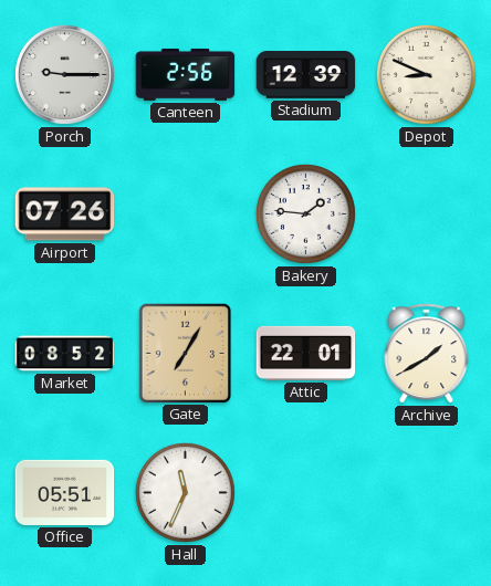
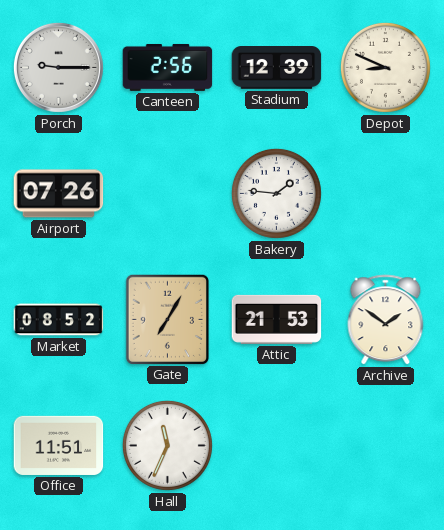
Attic: 22:01 -> 21:53 (277, 319)
Archive: 1:40 -> 1:51 (386, 320)
Office: 05:51 -> 11:51 (59, 445)
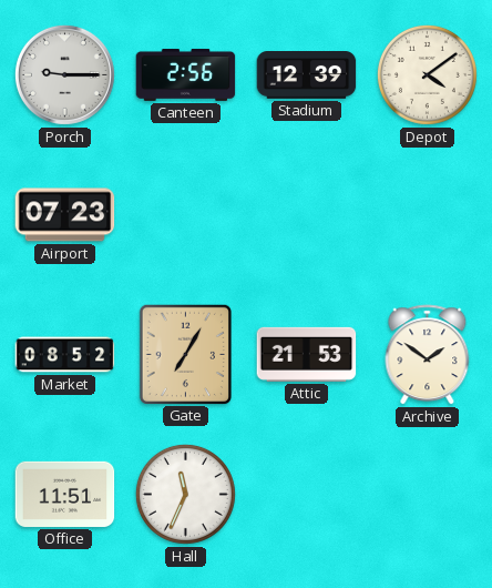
Depot: 8:49 -> 4:09 (427, 74)
Airport: 07:26 -> 07:23 (65, 215)
Bakery: 1:46 -> none (276, 193)
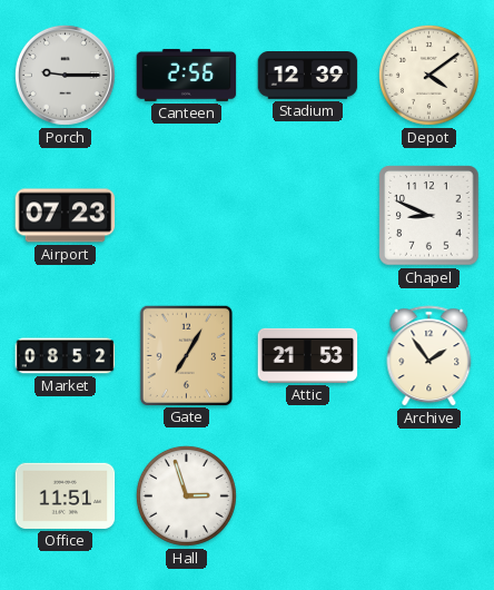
Chapel: none -> 8:49 (429, 216)
Archive: 1:51 -> 1:54 (429, 356)
Hall: 11:34 -> 2:57 (186, 495)
